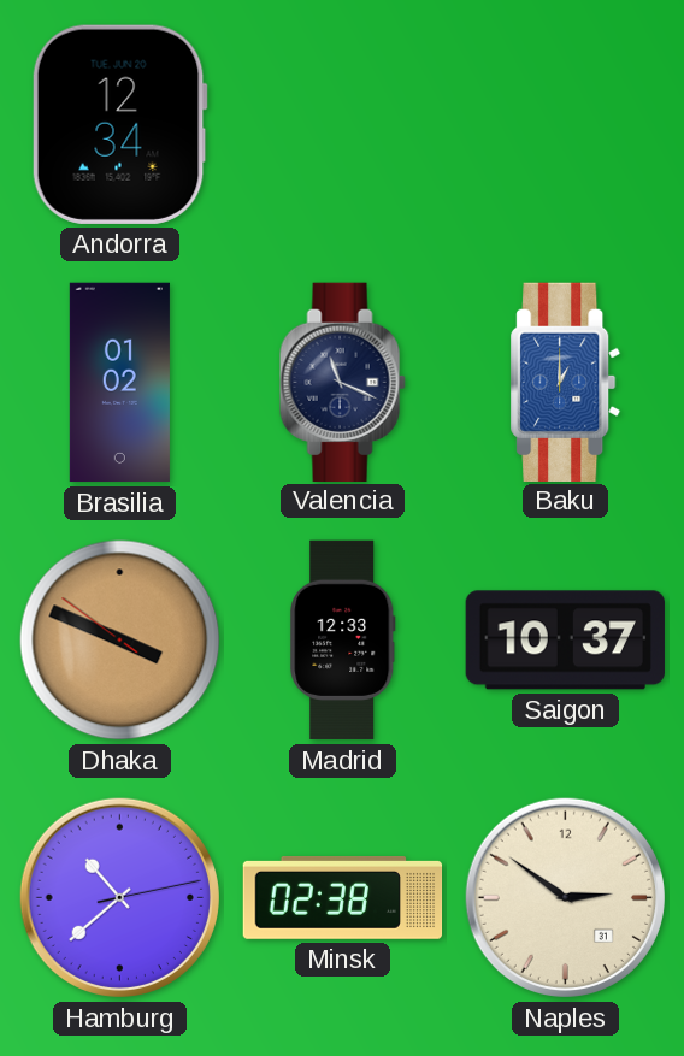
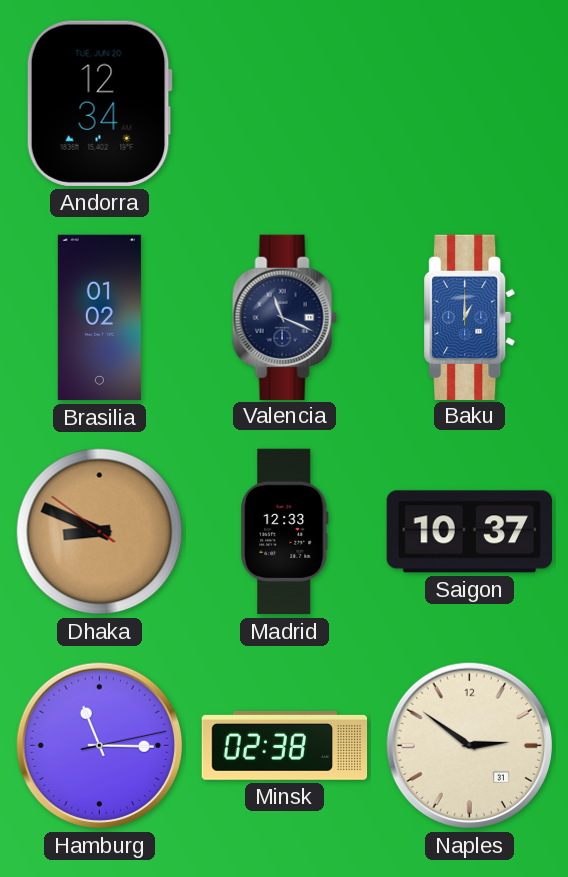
Dhaka: 3:48 -> 8:48 (100, 532)
Hamburg: 10:38 -> 11:15 (99, 745)
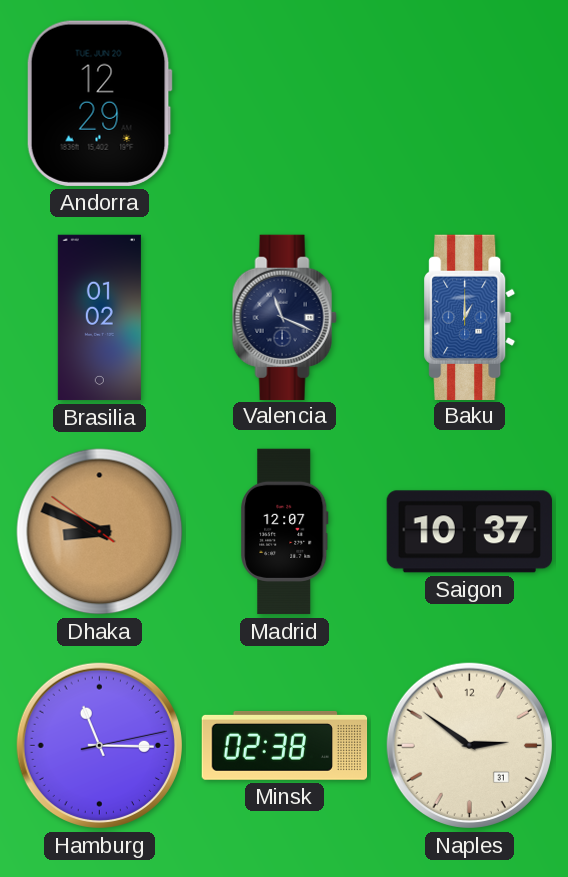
Andorra: 12:34 -> 12:29 (99, 103)
Madrid: 12:33 -> 12:07 (285, 532)
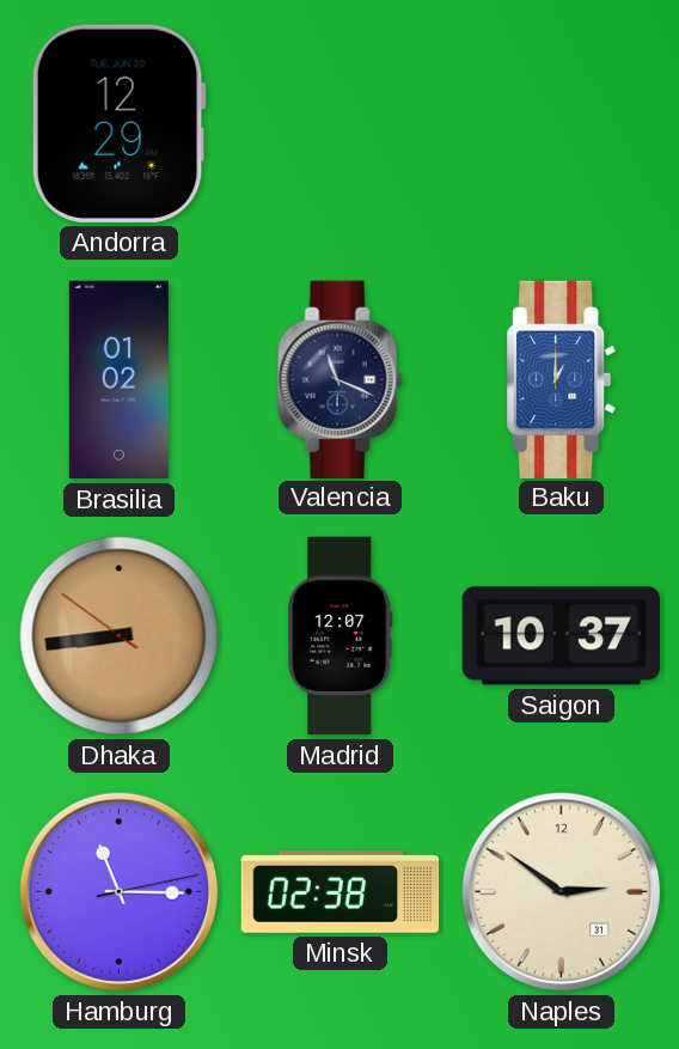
Dhaka: 8:48 -> 8:43 (120, 636)
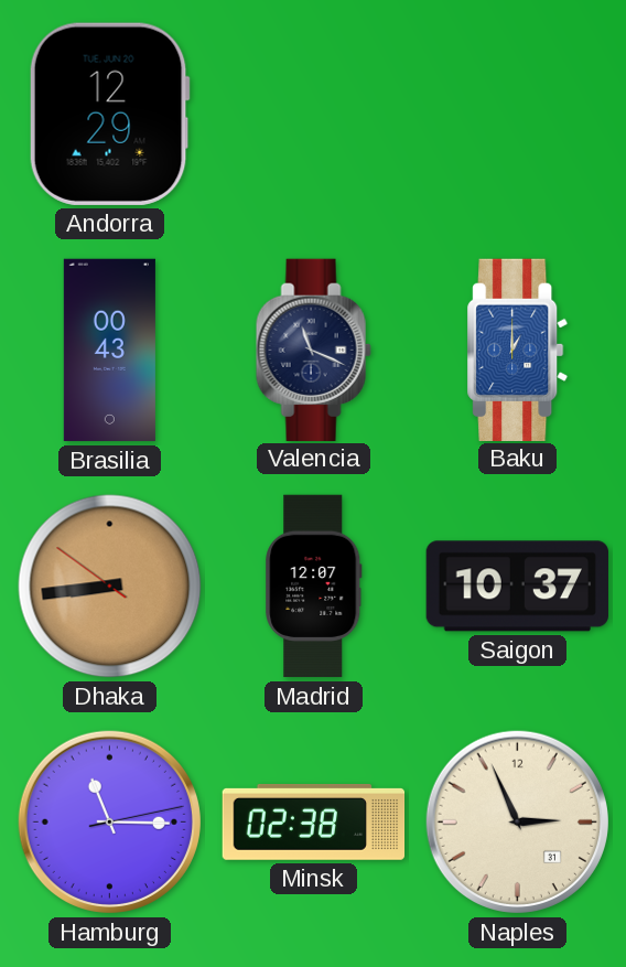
Brasilia: 01:02 -> 00:43 (109, 351)
Naples: 2:51 -> 2:56 (517, 821)
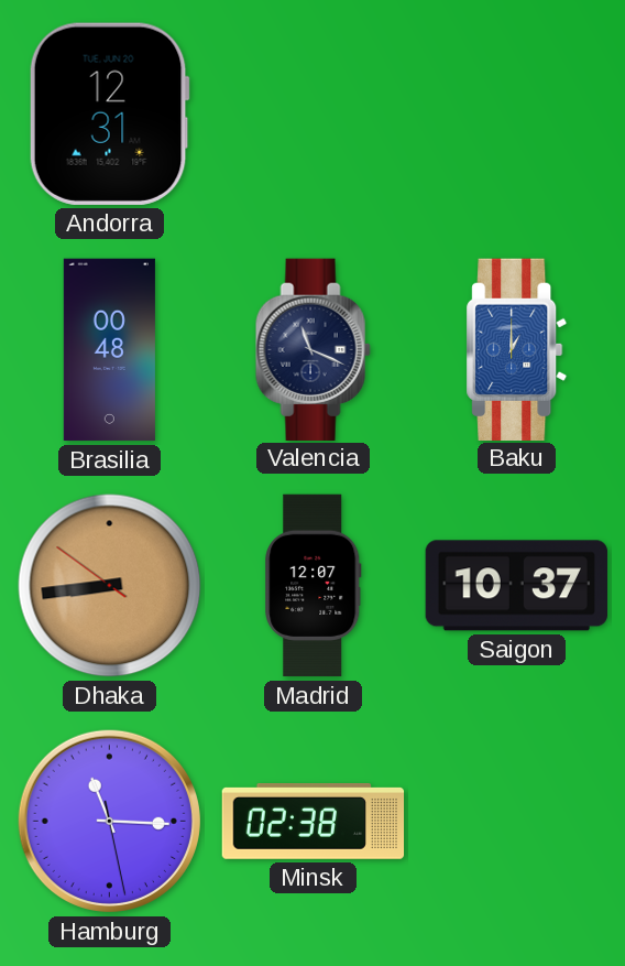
Andorra: 12:29 -> 12:31 (109, 113)
Brasilia: 00:43 -> 00:48 (109, 350)
Hamburg: 11:15:13 -> 11:15:28 (109, 821)
Naples: 2:56 -> none (517, 821)
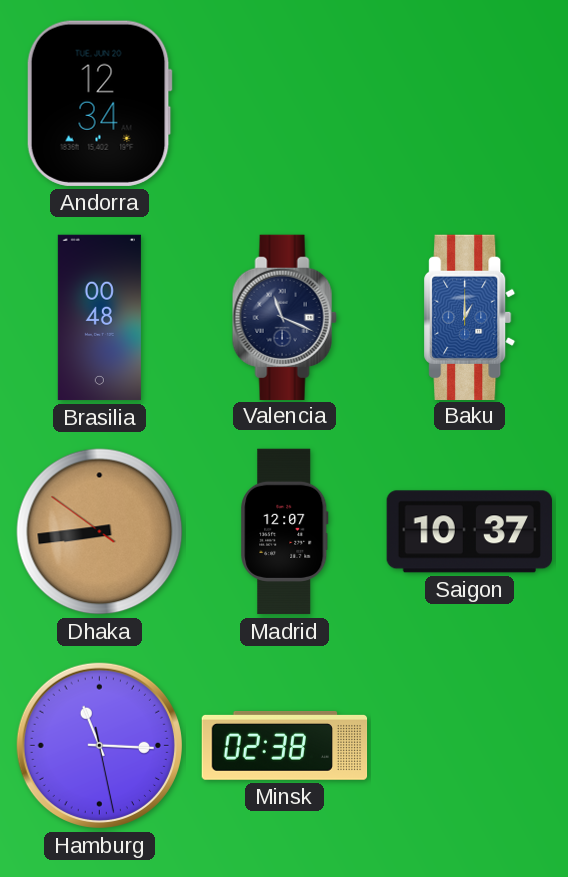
Andorra: 12:31 -> 12:34 (99, 103)
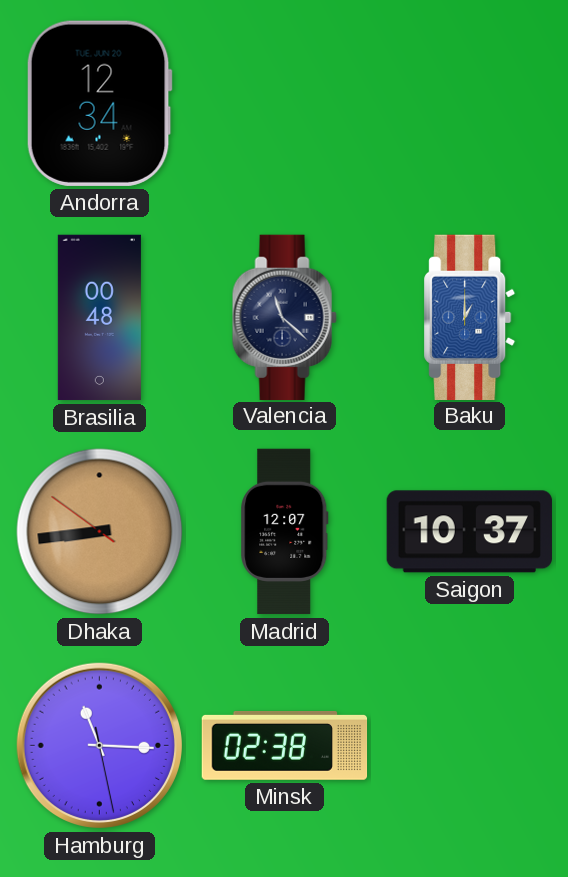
Valencia: 11:19 -> 11:22 (284, 317)
